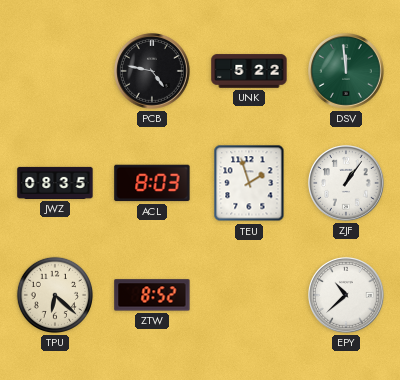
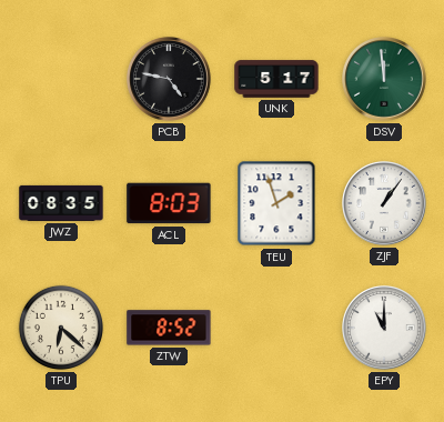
UNK: 5:22 -> 5:17 (276, 79)
EPY: 10:38 -> 11:00 (385, 329)
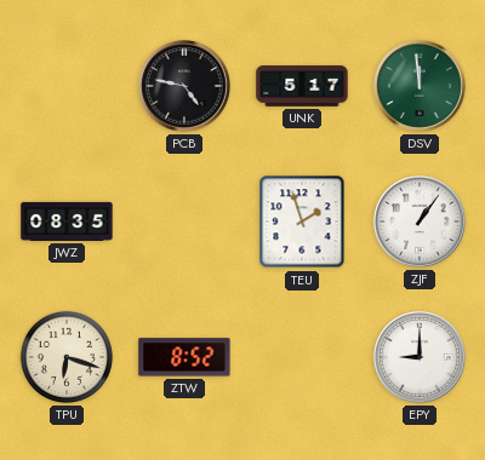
ACL: 8:03 -> none (169, 203)
TPU: 6:22 -> 6:18 (67, 357)
EPY: 11:00 -> 9:00 (421, 358)
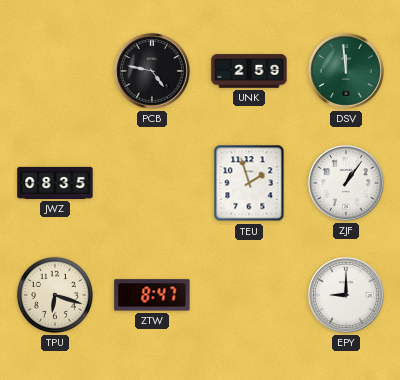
UNK: 5:17 -> 2:59 (249, 71)
ZTW: 8:52 -> 8:47 (152, 295)
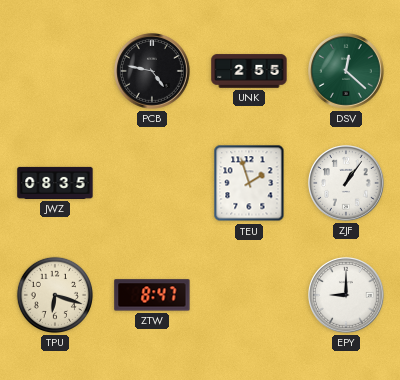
UNK: 2:59 -> 2:55 (249, 71)
DSV: 11:59 -> 12:22 (347, 72)
